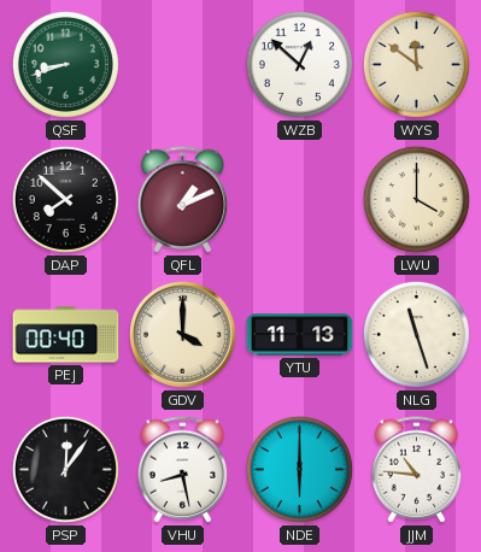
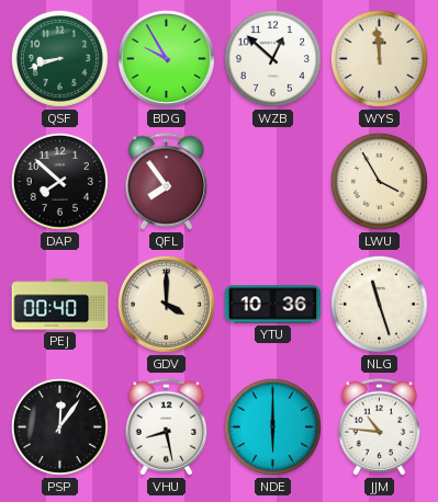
BDG: none -> 9:55 (166, 58)
WYS: 11:51 -> 11:59 (379, 58)
QFL: 1:11 -> 7:54 (167, 182)
LWU: 4:00 -> 3:55 (379, 181)
YTU: 11:13 -> 10:36 (273, 305)
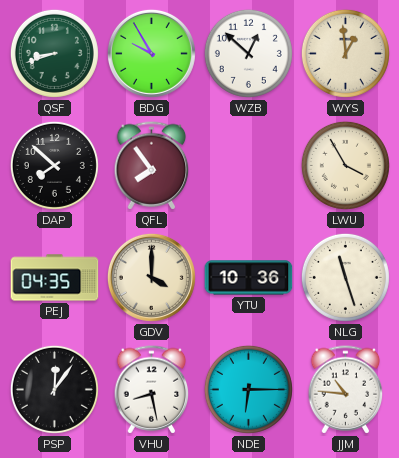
WYS: 11:59 -> 12:59 (345, 53)
PEJ: 00:40 -> 04:35 (55, 278)
NDE: 6:00 -> 6:15 (248, 389)
